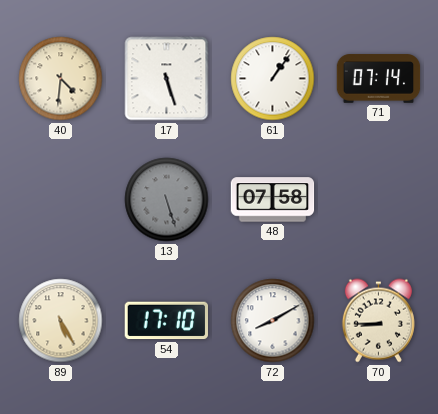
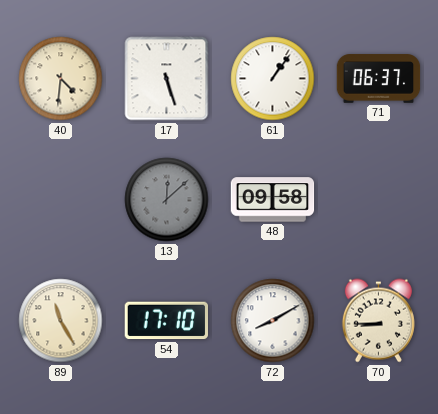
71: 07:14 -> 06:37 (379, 79)
13: 5:27 -> 12:08 (167, 200)
48: 07:58 -> 09:58 (273, 200)
89: 5:25 -> 11:25 (61, 321)
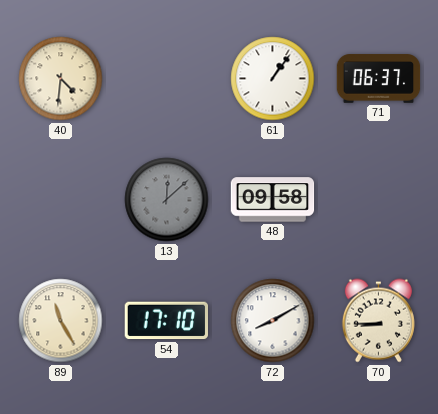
17: 5:27 -> none (167, 79)
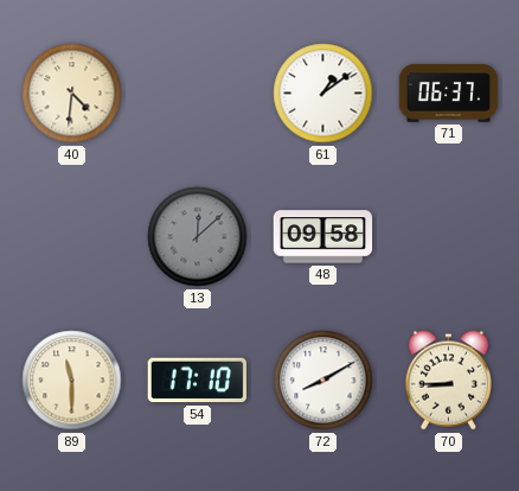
61: 1:06 -> 1:09 (323, 94)
89: 11:25 -> 11:30 (72, 381)
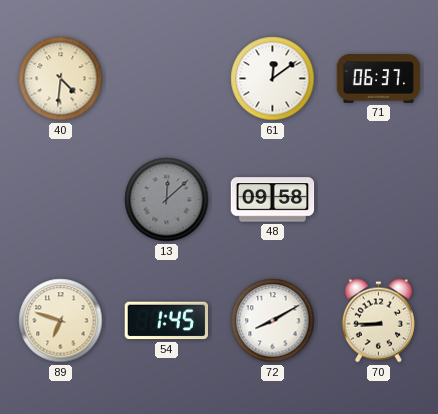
61: 1:09 -> 12:09 (273, 79)
89: 11:30 -> 6:48 (61, 321)
54: 17:10 -> 1:45 (166, 321)
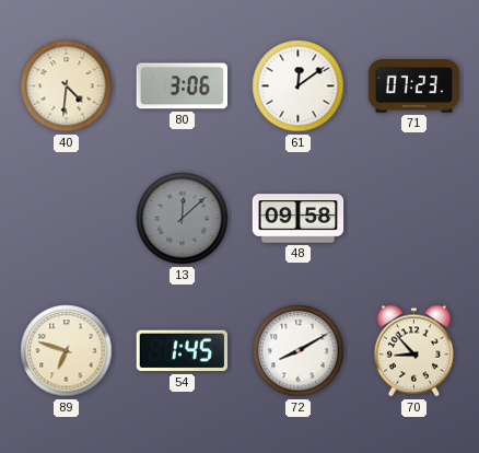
80: none -> 3:06 (183, 86)
71: 06:37 -> 07:23 (414, 86)
70: 8:45 -> 8:53 (413, 351)
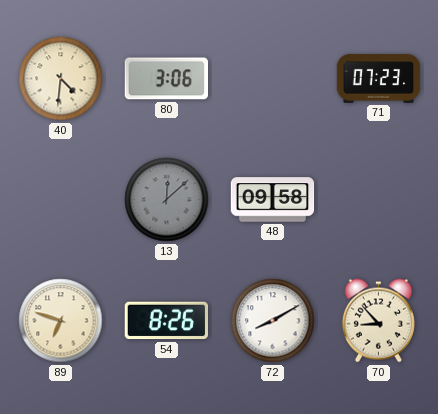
61: 12:09 -> none (299, 86)
54: 1:45 -> 8:26 (166, 321)
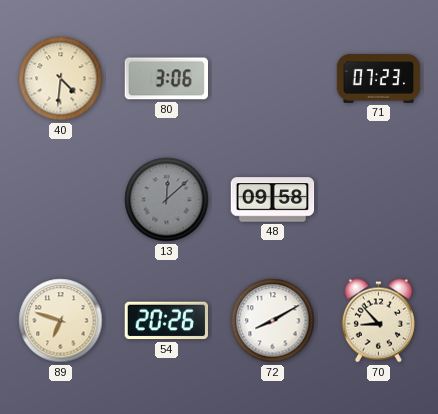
54: 8:26 -> 20:26 (166, 321)
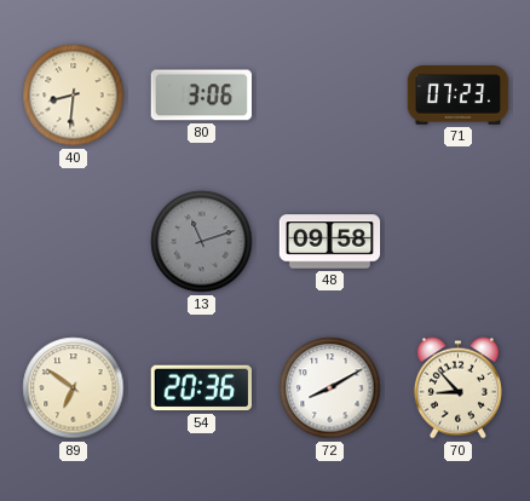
40: 4:31 -> 8:31 (74, 96)
13: 12:08 -> 11:12 (202, 242)
89: 6:48 -> 6:51 (74, 388)
54: 20:26 -> 20:36 (201, 388)
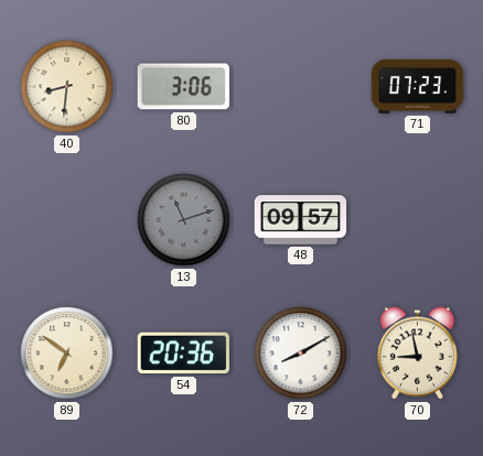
48: 09:58 -> 09:57 (301, 220)
70: 8:53 -> 8:58 (417, 354)
